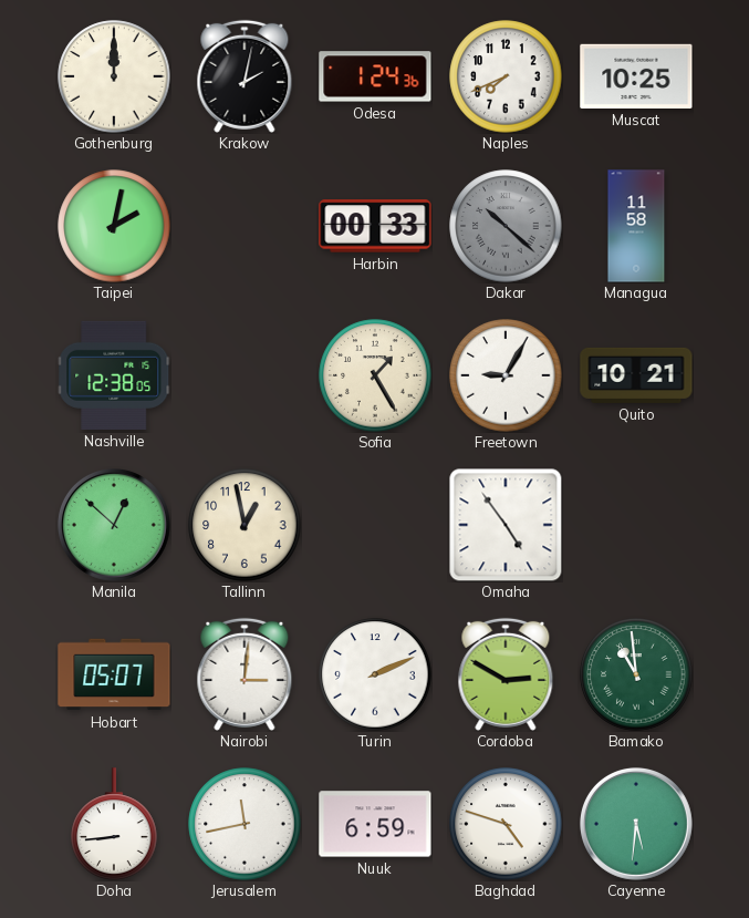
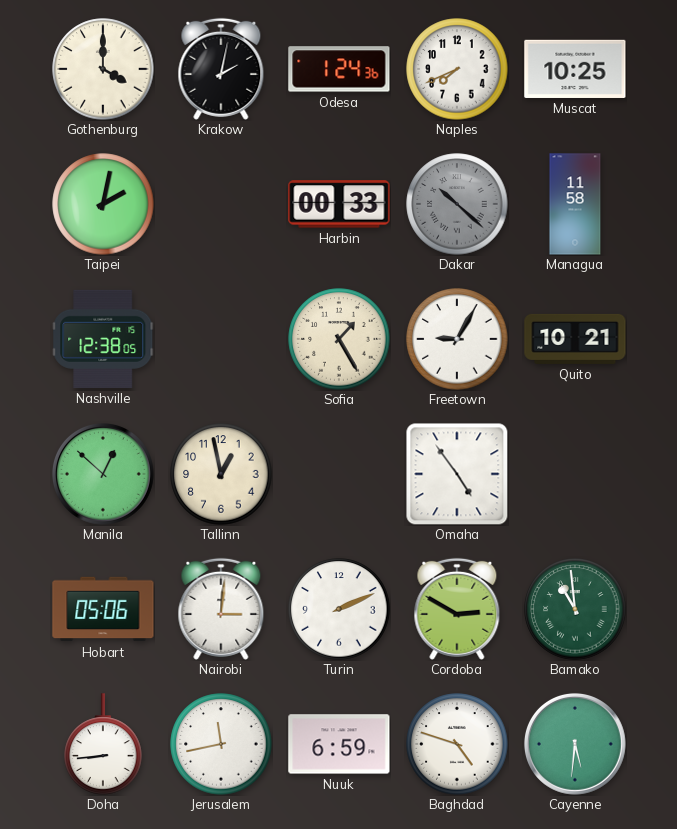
Gothenburg: 12:00 -> 4:00 (103, 69)
Hobart: 05:07 -> 05:06 (103, 609)
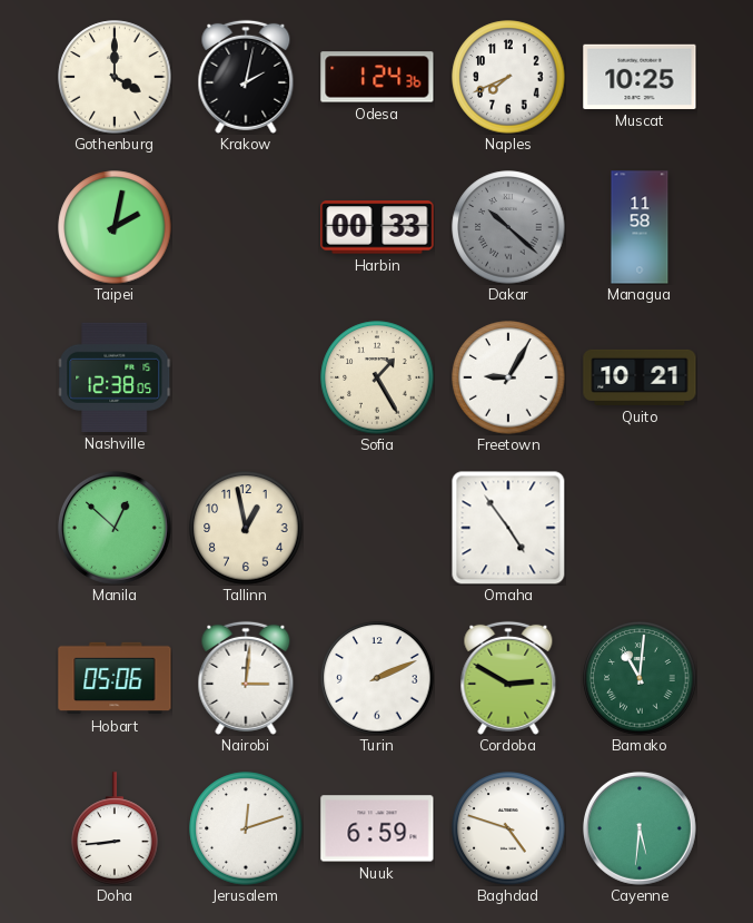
Bamako: 10:59 -> 11:01 (640, 678)
Jerusalem: 11:43 -> 12:12 (246, 828)
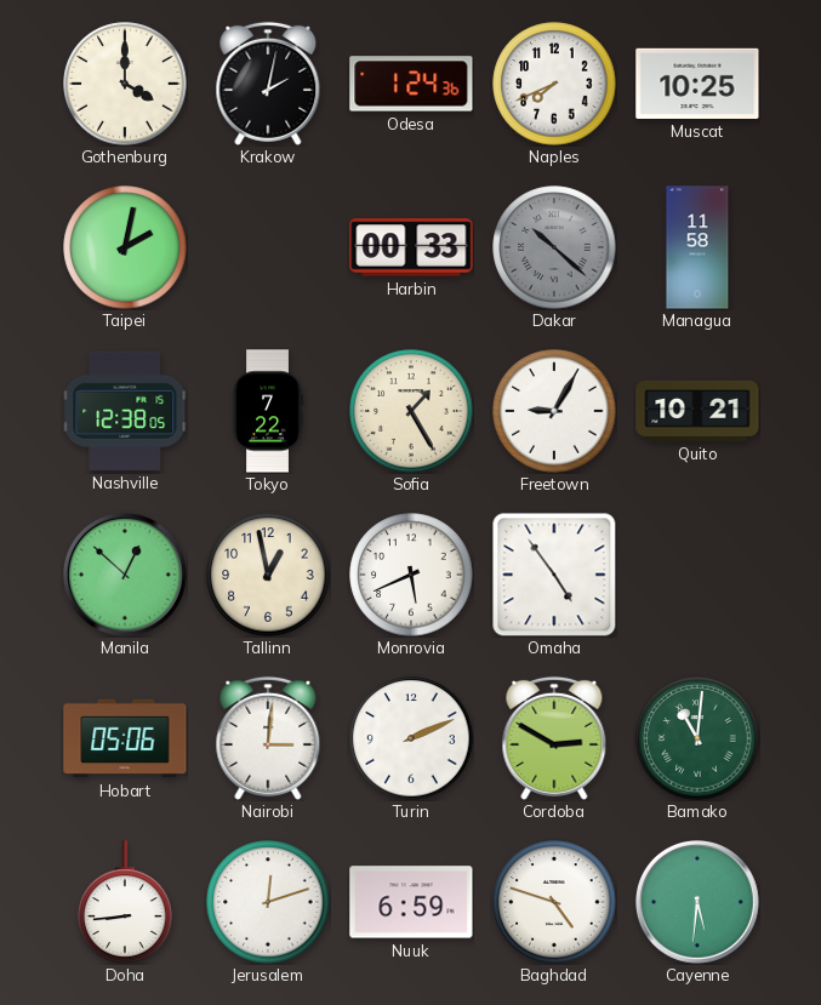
Tokyo: none -> 7:22 (268, 411)
Monrovia: none -> 5:41 (411, 575)
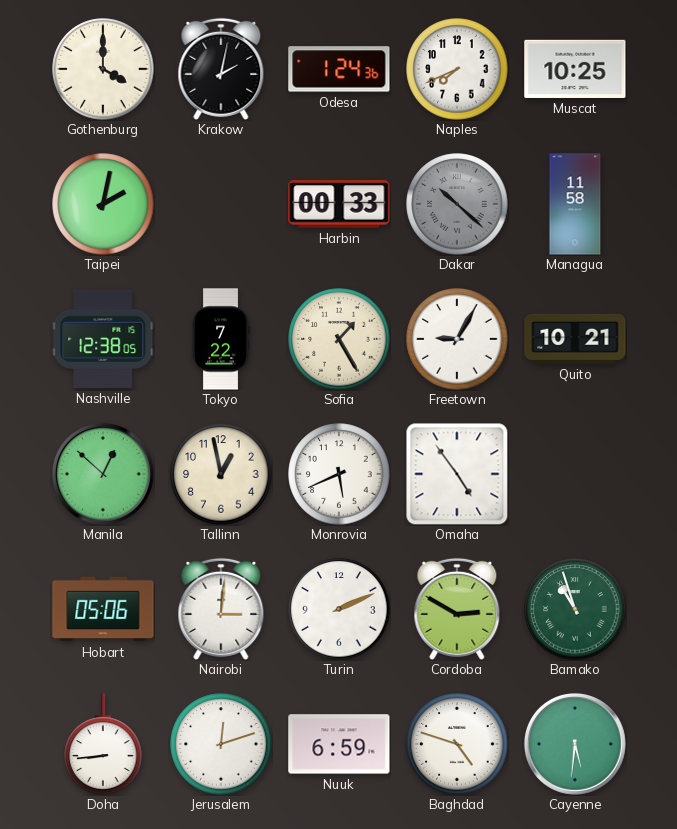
Bamako: 11:01 -> 10:57 (575, 609)
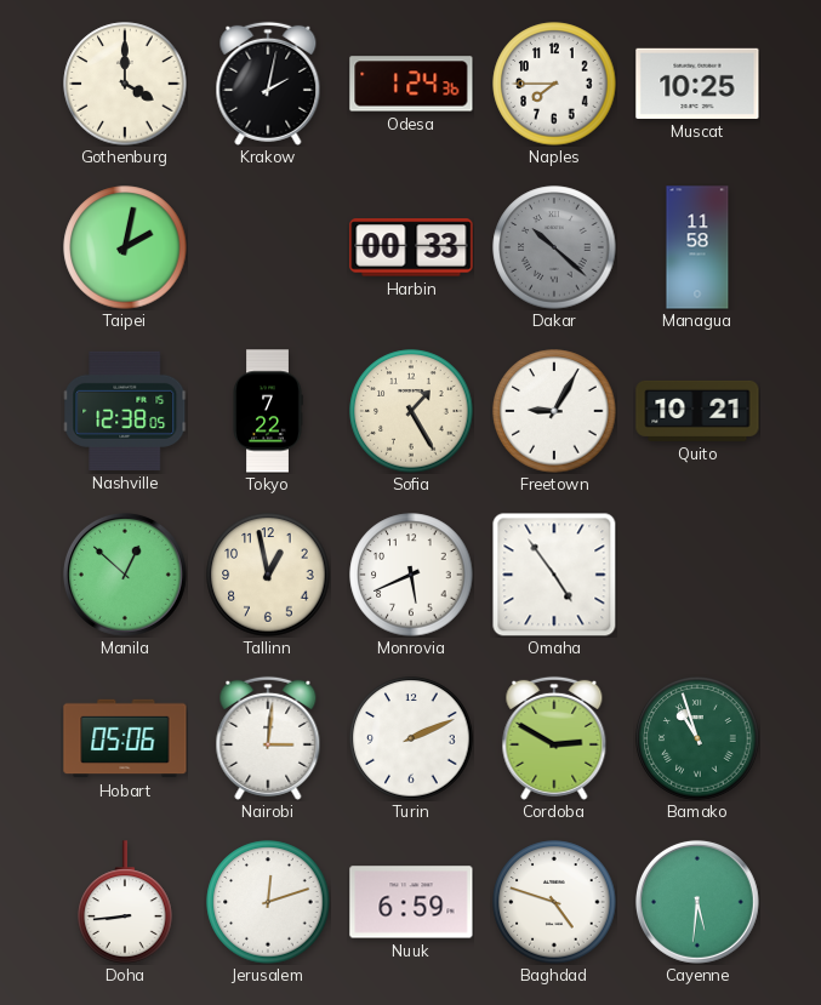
Naples: 7:41 -> 7:45 (554, 84)
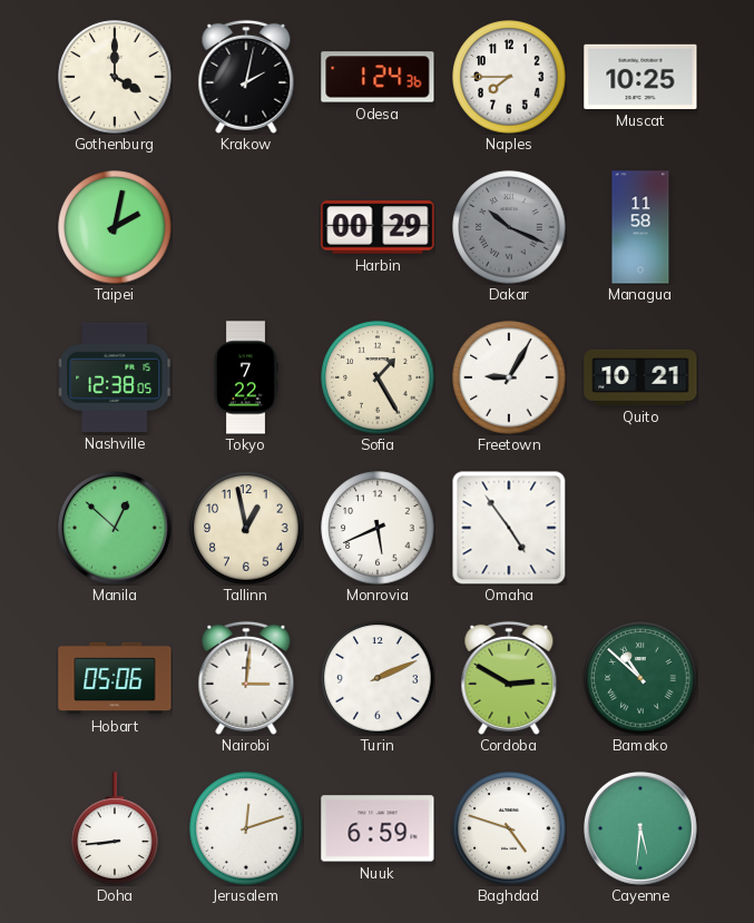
Harbin: 00:33 -> 00:29 (378, 227)
Dakar: 10:22 -> 10:19 (509, 227)
Bamako: 10:57 -> 10:52 (640, 678)
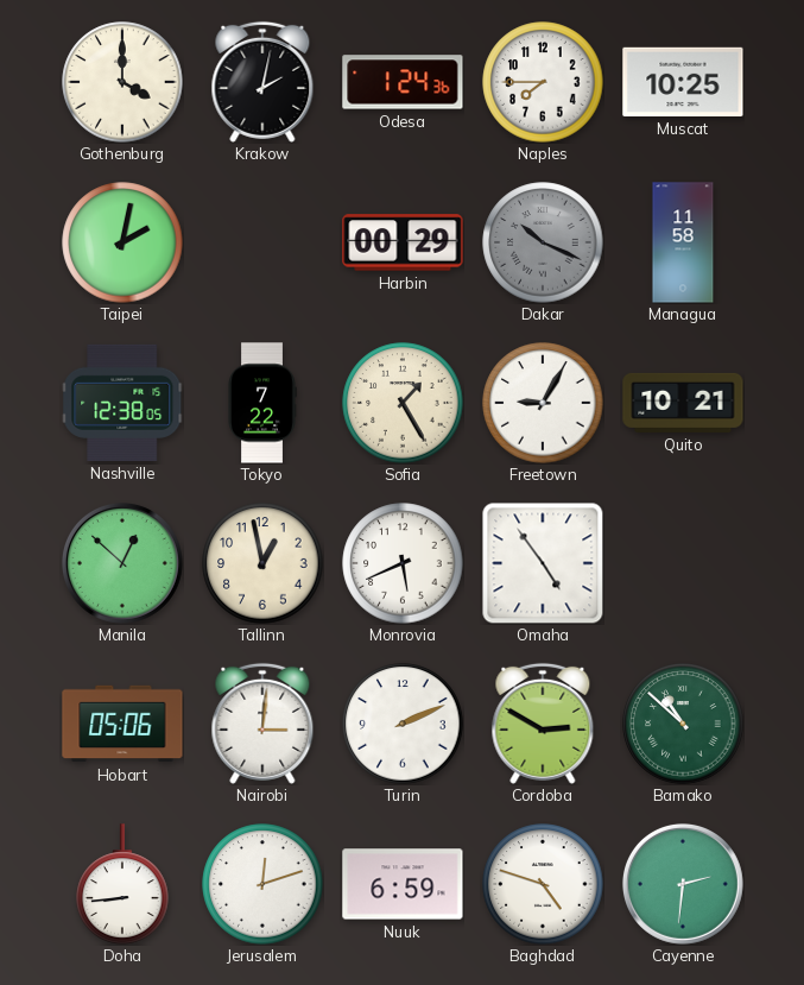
Cayenne: 5:31 -> 2:31 (683, 884)
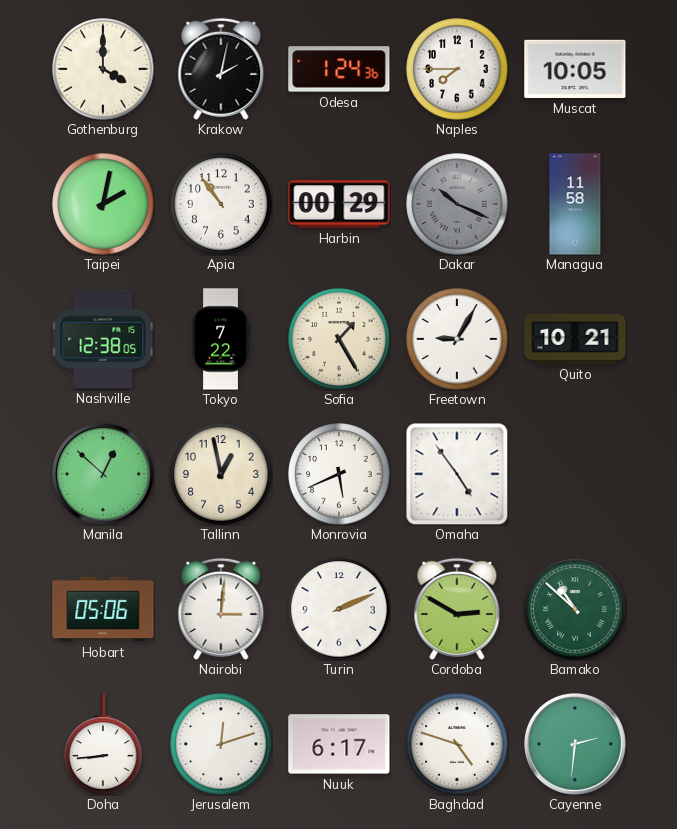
Muscat: 10:25 -> 10:05 (575, 69)
Apia: none -> 10:54 (221, 204)
Nuuk: 6:59 -> 6:17 (339, 744)
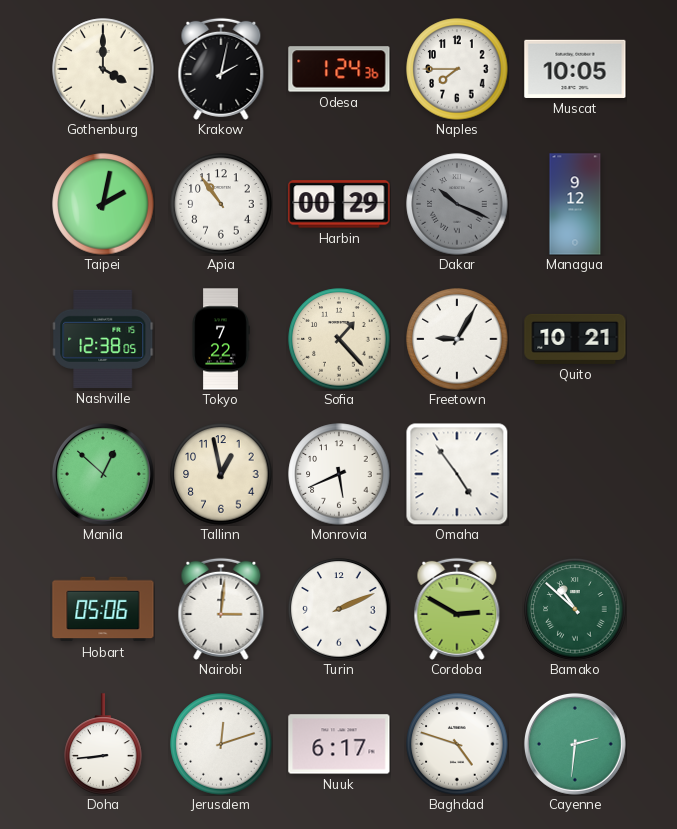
Managua: 11:58 -> 9:12 (575, 204)
Sofia: 1:25 -> 1:23 (339, 339)
